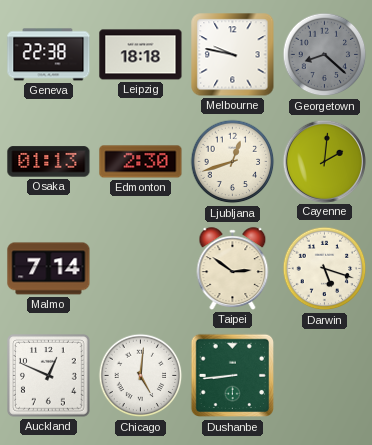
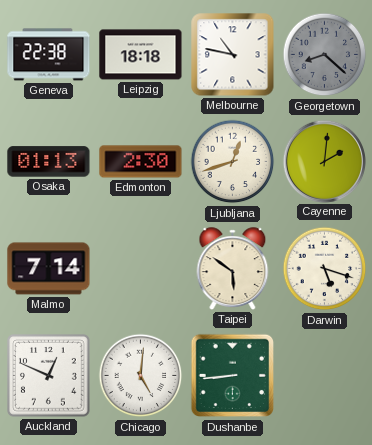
Melbourne: 9:47 -> 10:47 (233, 55)
Taipei: 2:51 -> 5:51 (233, 269)
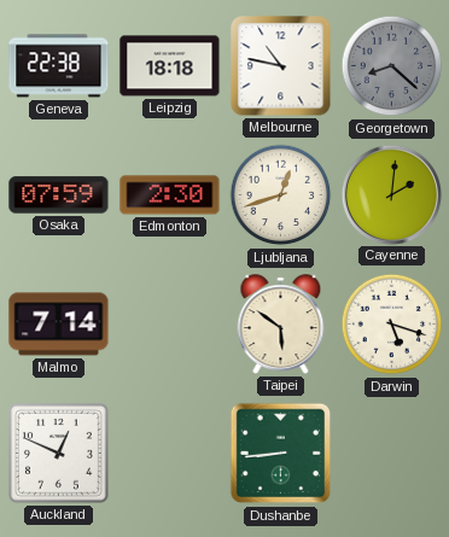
Osaka: 01:13 -> 07:59 (59, 195)
Chicago: 5:01 -> none (141, 376)
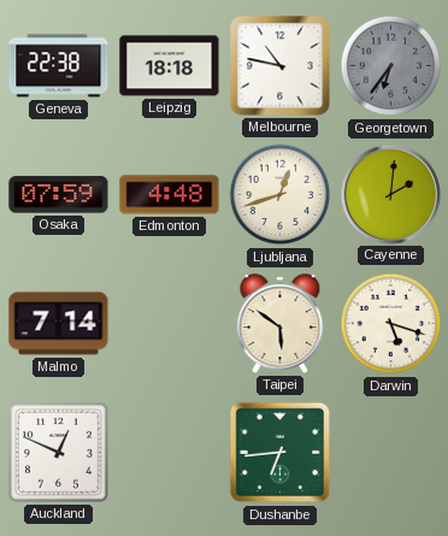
Georgetown: 8:22 -> 6:36 (391, 66)
Edmonton: 2:30 -> 4:48 (170, 195)
Dushanbe: 8:44 -> 6:44 (281, 453)
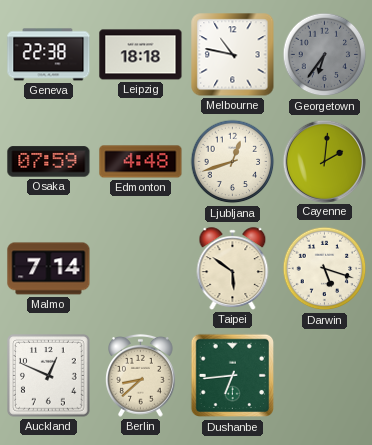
Berlin: none -> 8:38 (141, 375)
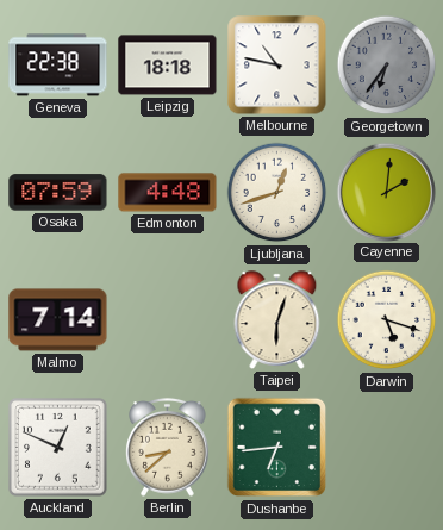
Taipei: 5:51 -> 6:03 (277, 320)
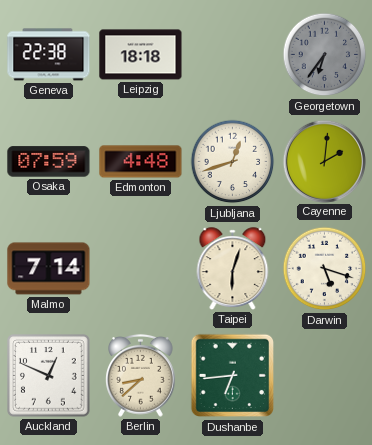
Melbourne: 10:47 -> none (277, 66)
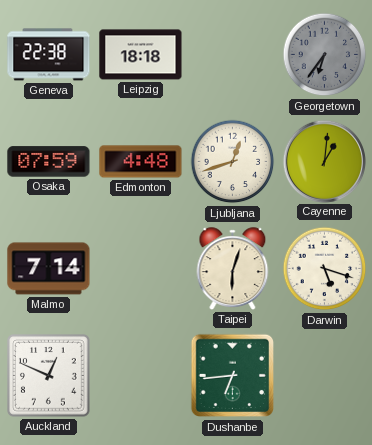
Cayenne: 2:01 -> 1:01 (324, 161)
Berlin: 8:38 -> none (141, 375)
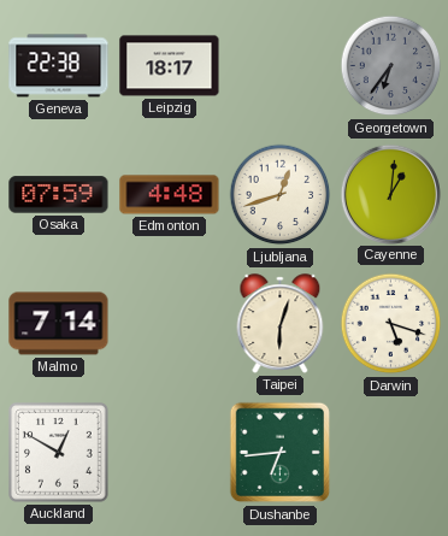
Leipzig: 18:18 -> 18:17 (170, 66)
Auckland: 12:49 -> 12:50 (59, 453)
